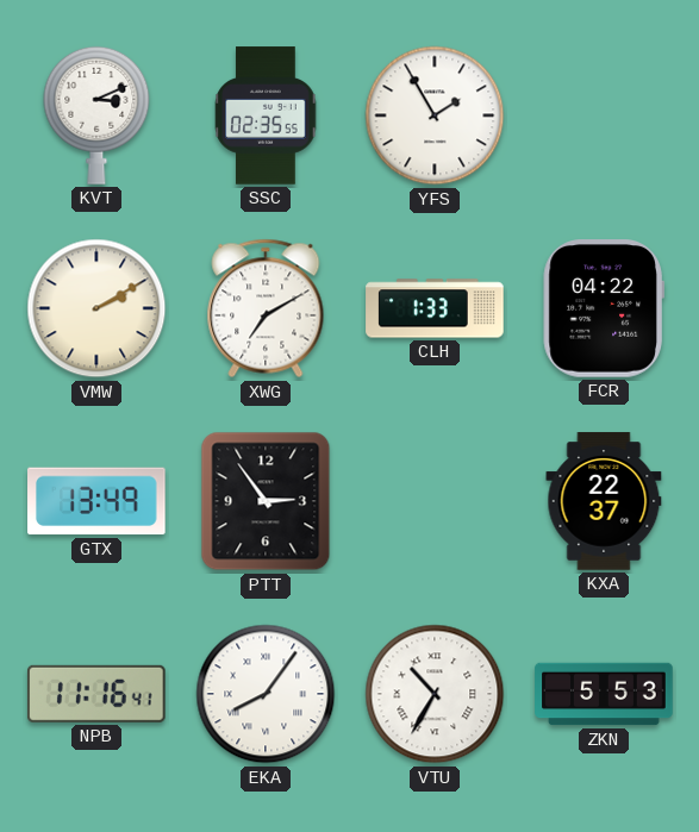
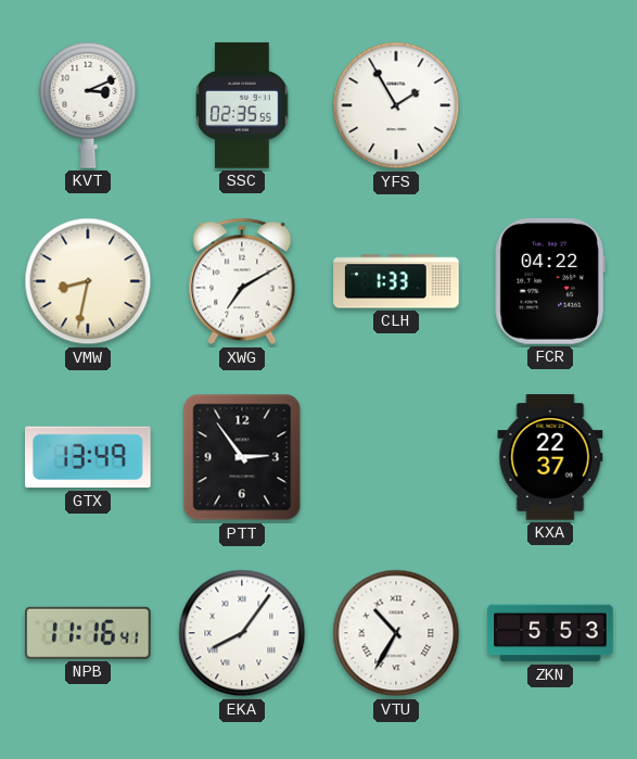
VMW: 2:10 -> 8:32 (88, 281)
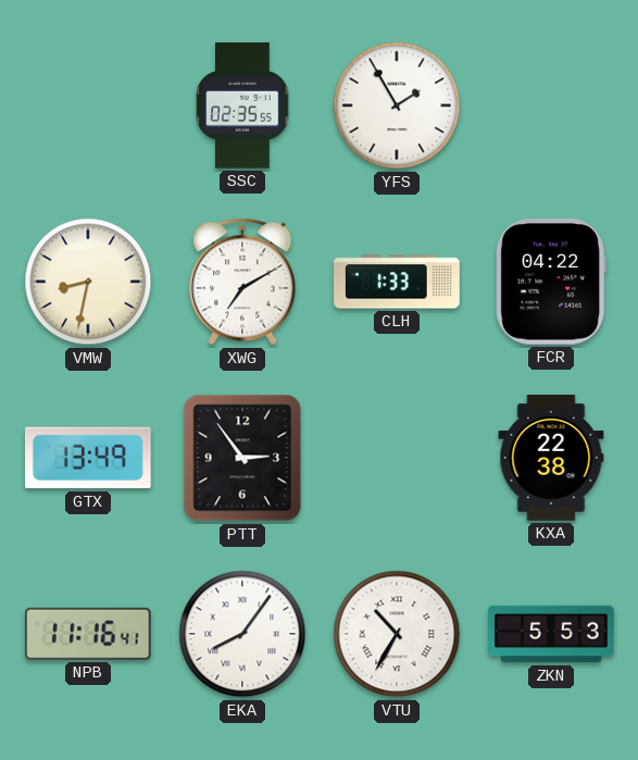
KVT: 3:11 -> none (88, 105)
KXA: 22:37 -> 22:38 (551, 458)
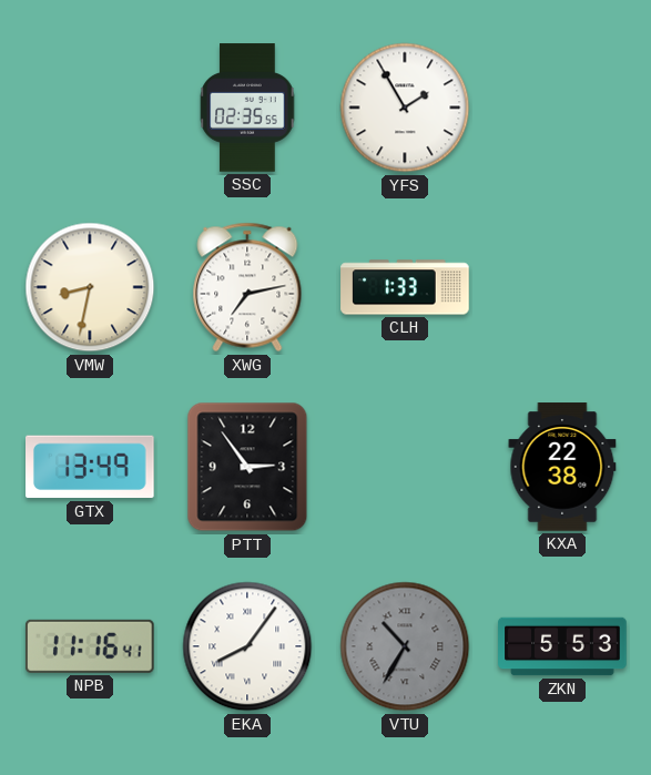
XWG: 7:10 -> 7:13 (247, 287)
FCR: 04:22 -> none (551, 282)
VTU dial: white -> grey (405, 646)
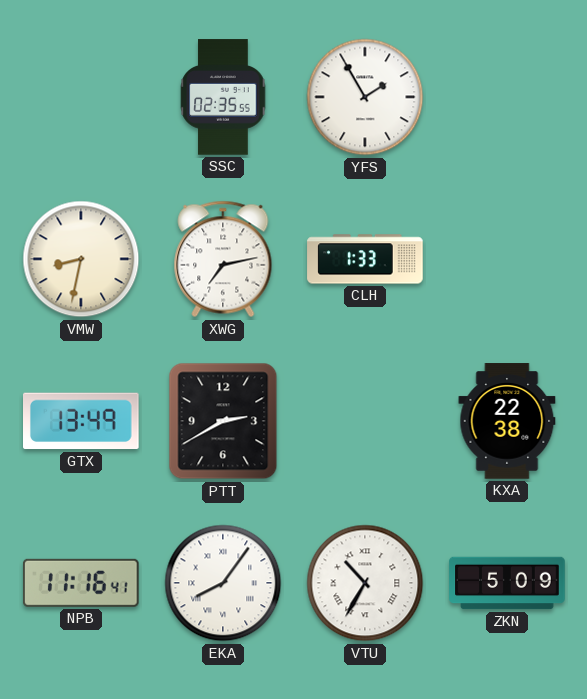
PTT: 2:54 -> 2:40 (223, 421)
VTU dial: grey -> white (365, 583)
ZKN: 5:53 -> 5:09 (507, 583)
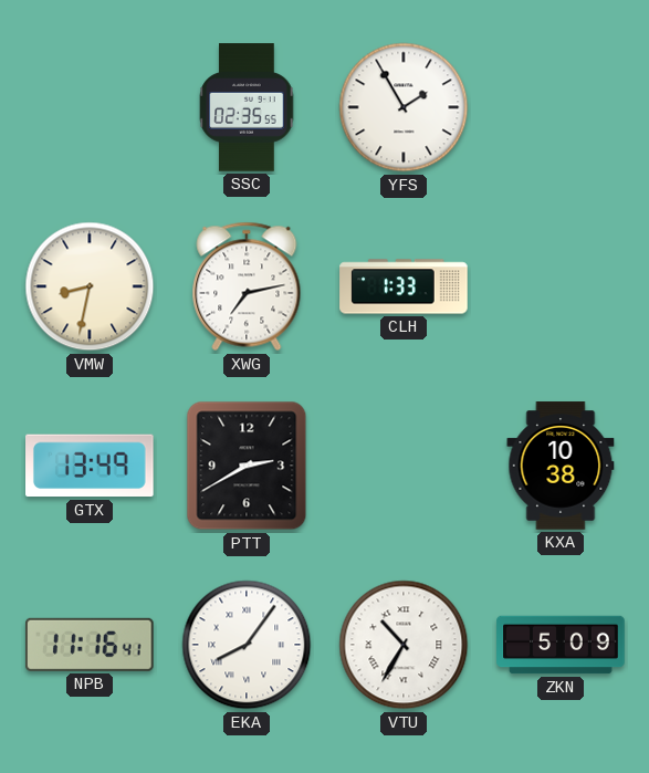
KXA: 22:38 -> 10:38 (561, 466)
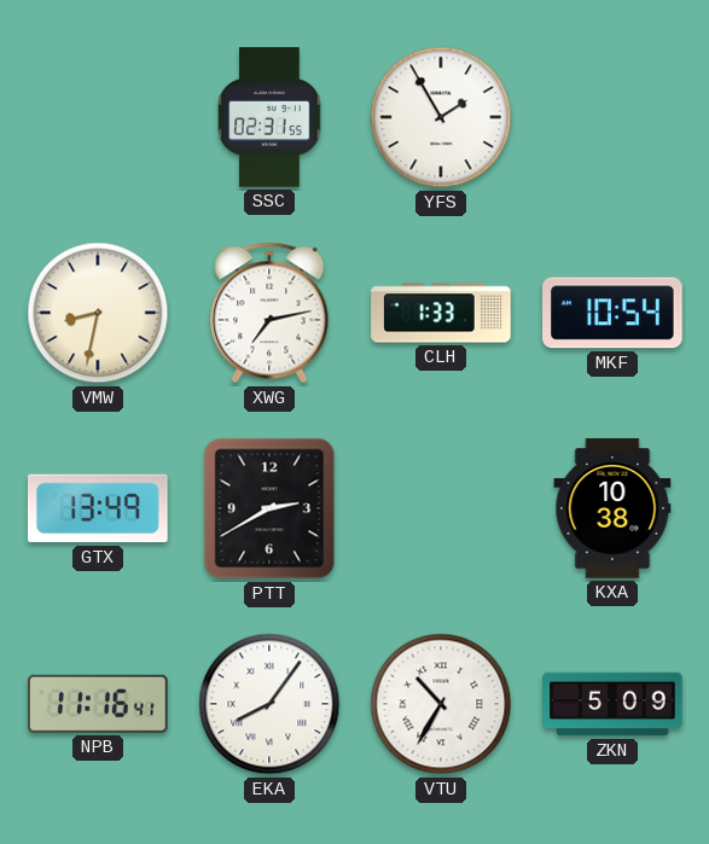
SSC: 02:35 -> 02:31 (269, 117)
MKF: none -> 10:54 (612, 313)
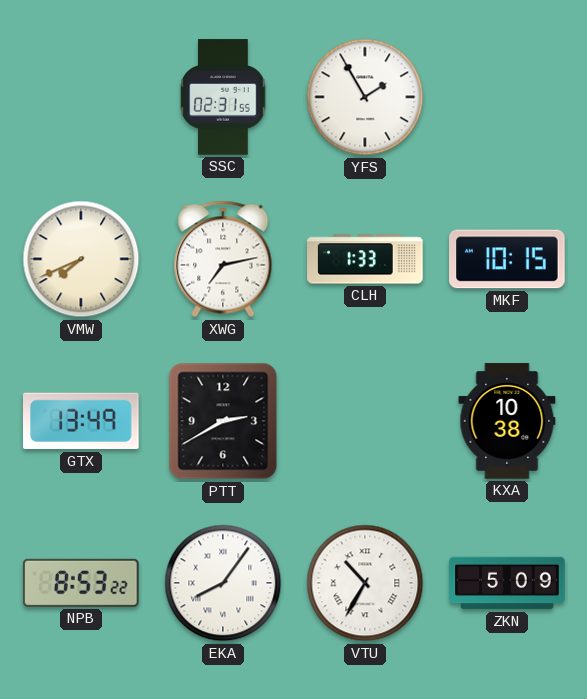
VMW: 8:32 -> 7:41 (81, 259)
MKF: 10:54 -> 10:15 (507, 259)
NPB: 11:16 -> 8:53 (81, 583)
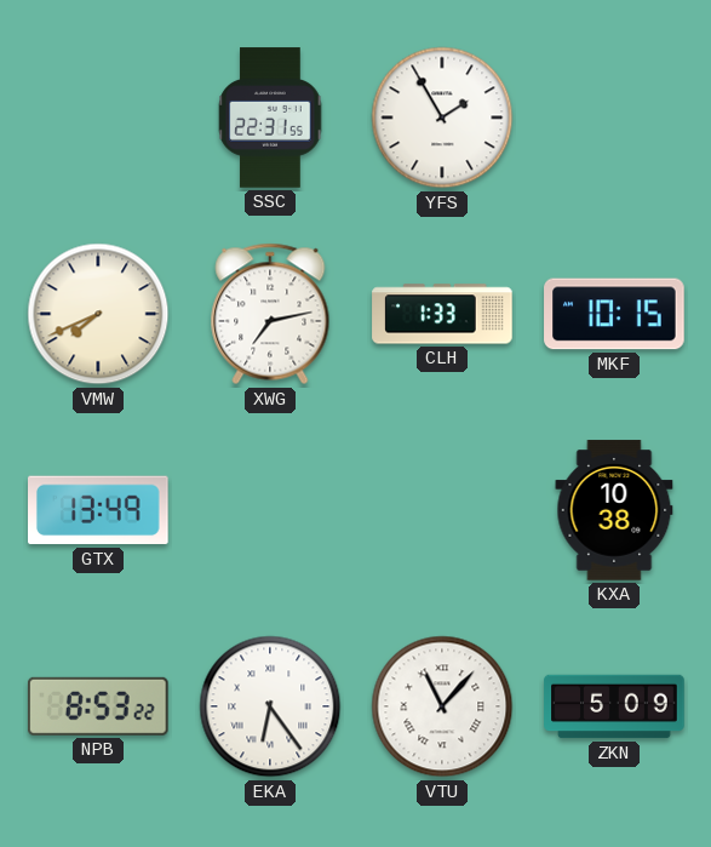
SSC: 02:31 -> 22:31 (270, 118)
PTT: 2:40 -> none (223, 421)
EKA: 8:06 -> 6:24 (270, 706)
VTU: 10:35 -> 11:07 (442, 706)
